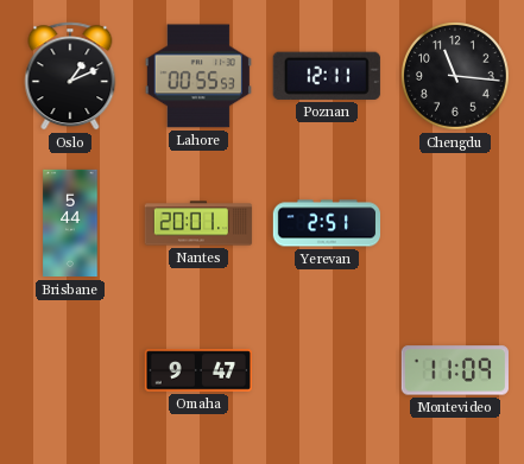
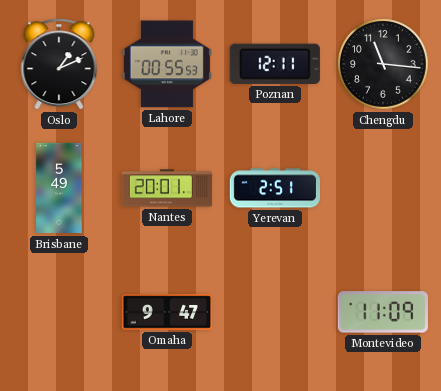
Brisbane: 5:44 -> 5:49 (59, 188)
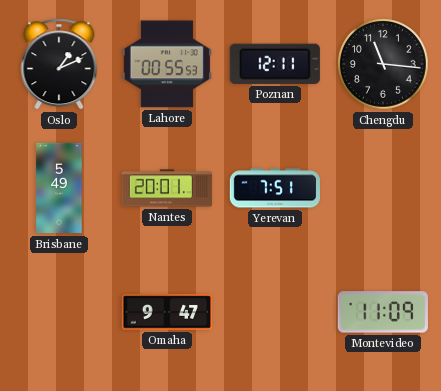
Yerevan: 2:51 -> 7:51 (274, 188)
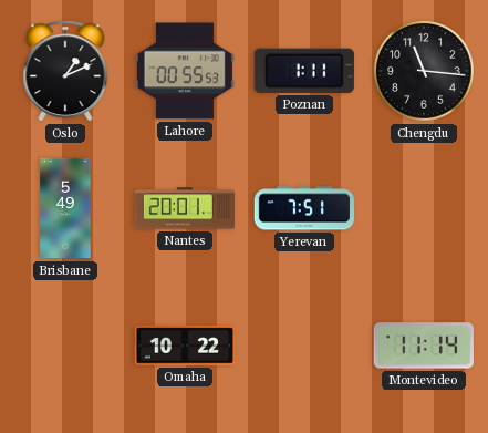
Poznan: 12:11 -> 1:11 (304, 71)
Omaha: 9:47 -> 10:22 (184, 346)
Montevideo: 11:09 -> 11:14 (424, 346)
